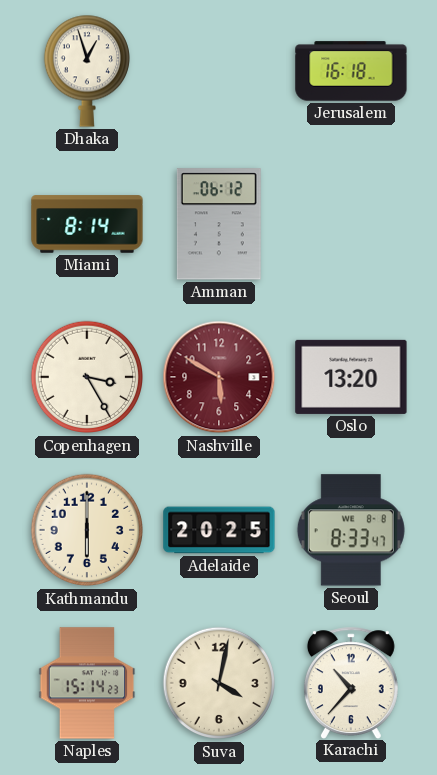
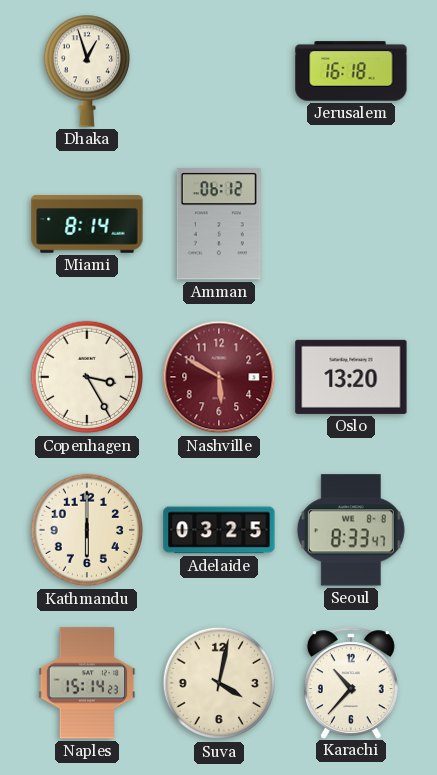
Adelaide: 20:25 -> 03:25 (219, 530)
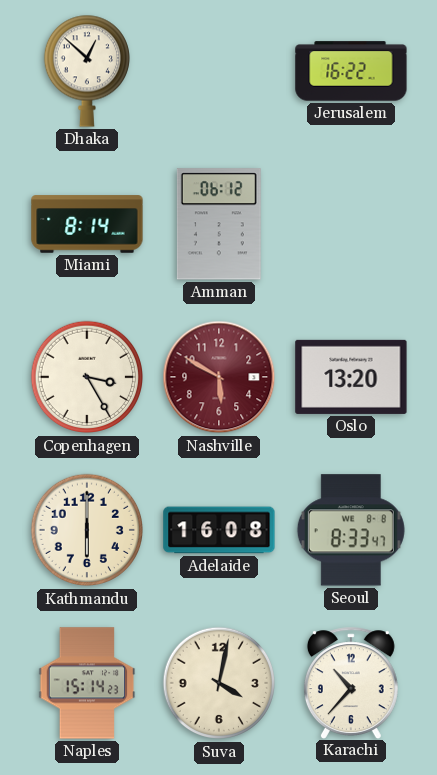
Dhaka: 12:57 -> 12:52 (87, 71)
Jerusalem: 16:18 -> 16:22 (351, 71)
Adelaide: 03:25 -> 16:08 (219, 530)
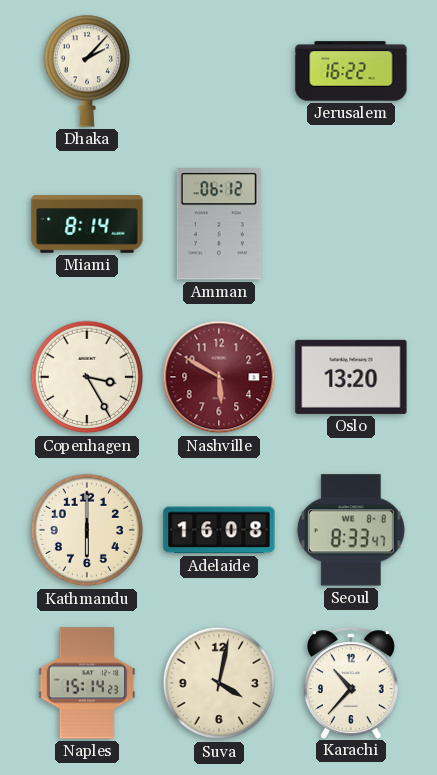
Dhaka: 12:52 -> 2:07 (87, 71)
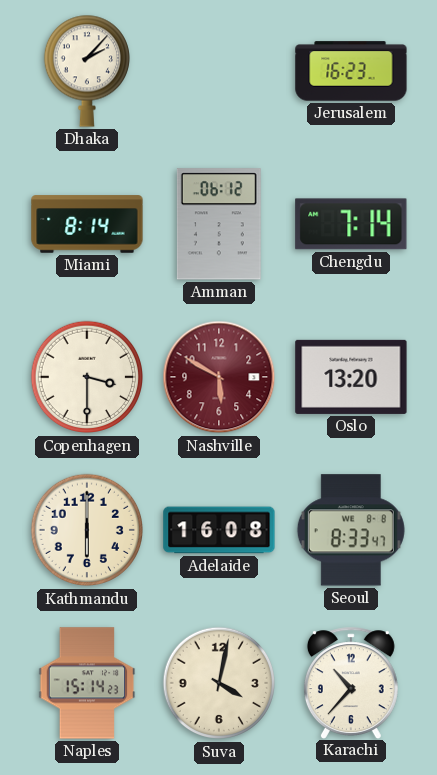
Jerusalem: 16:22 -> 16:23 (351, 71)
Chengdu: none -> 7:14 (351, 224)
Copenhagen: 3:25 -> 3:30 (87, 377)
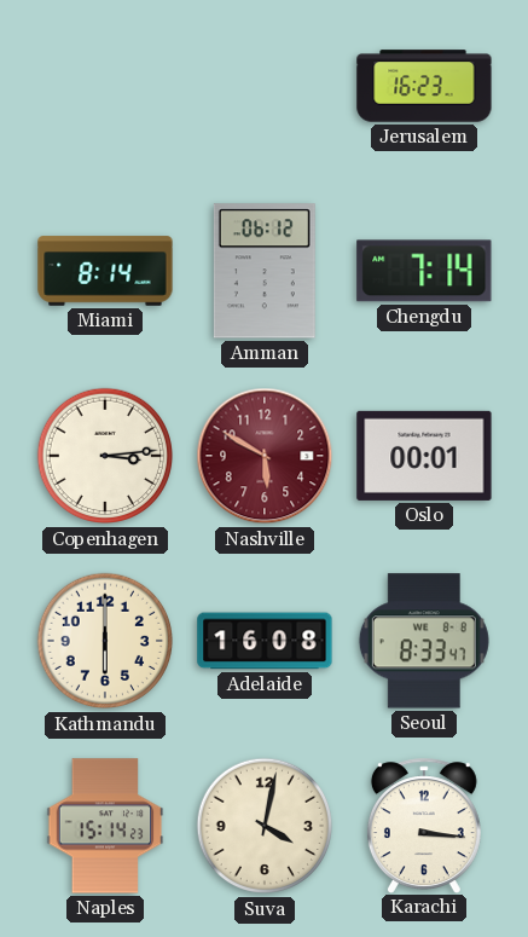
Dhaka: 2:07 -> none (87, 71)
Copenhagen: 3:30 -> 3:14 (105, 456)
Oslo: 13:20 -> 00:01 (424, 456)
Karachi: 10:37 -> 3:16 (424, 826)
